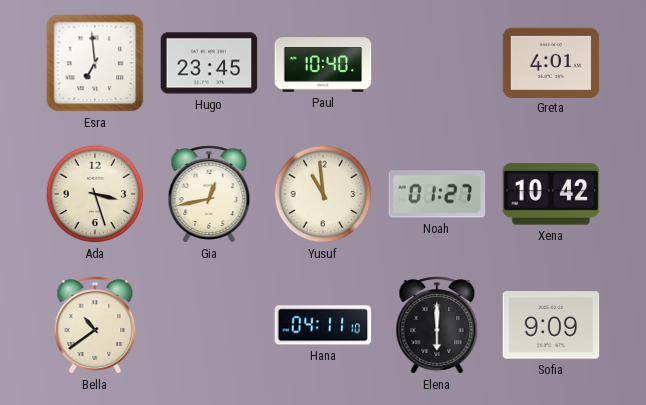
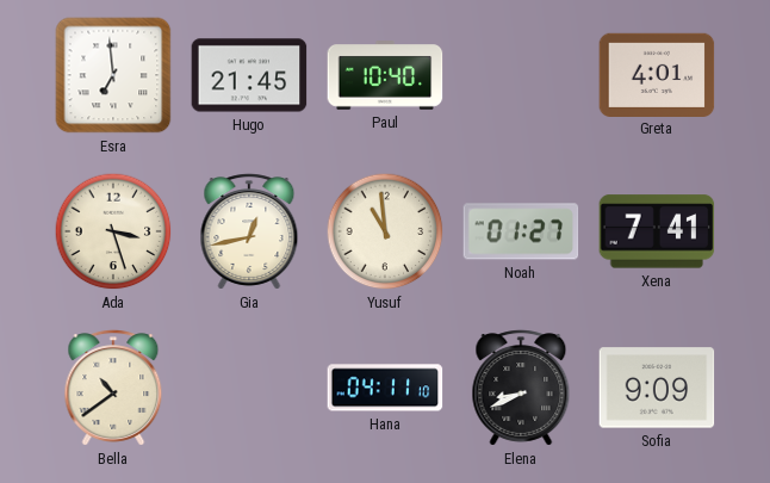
Hugo: 23:45 -> 21:45 (249, 75)
Xena: 10:42 -> 7:41 (657, 231)
Elena: 6:00 -> 8:41 (521, 388)
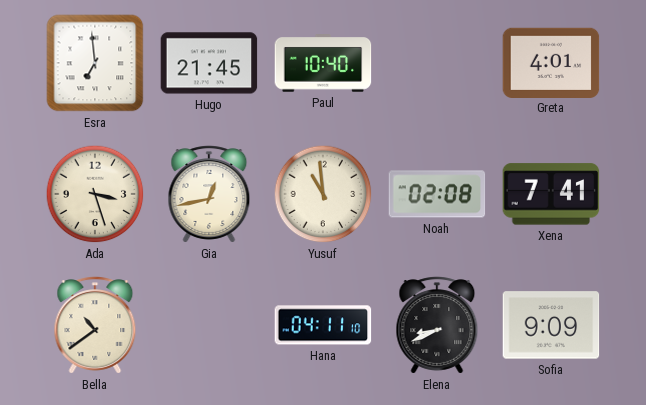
Noah: 01:27 -> 02:08 (437, 194)
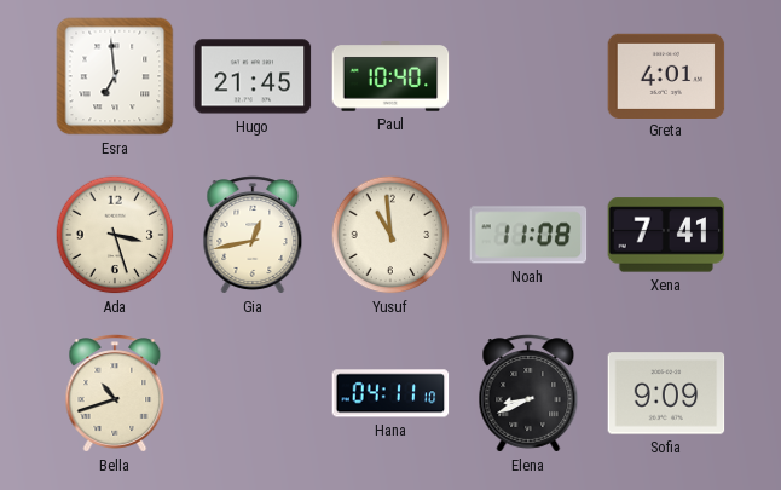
Noah: 02:08 -> 11:08 (528, 235)
Bella: 10:39 -> 10:42 (115, 393)
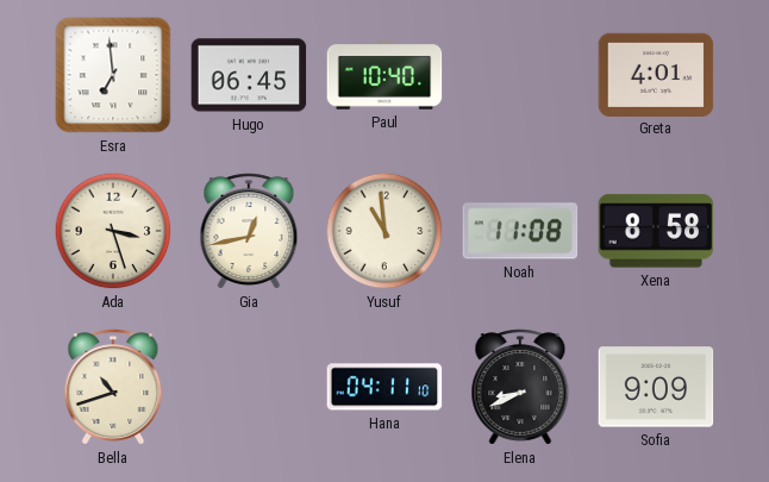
Hugo: 21:45 -> 06:45 (249, 75)
Xena: 7:41 -> 8:58 (656, 231)
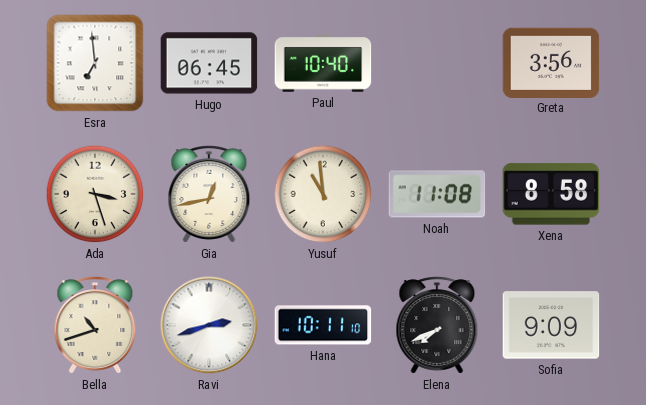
Greta: 4:01 -> 3:56 (551, 62)
Ravi: none -> 2:42 (209, 325)
Hana: 04:11 -> 10:11 (323, 325)
Elena: 8:41 -> 7:41 (437, 325)
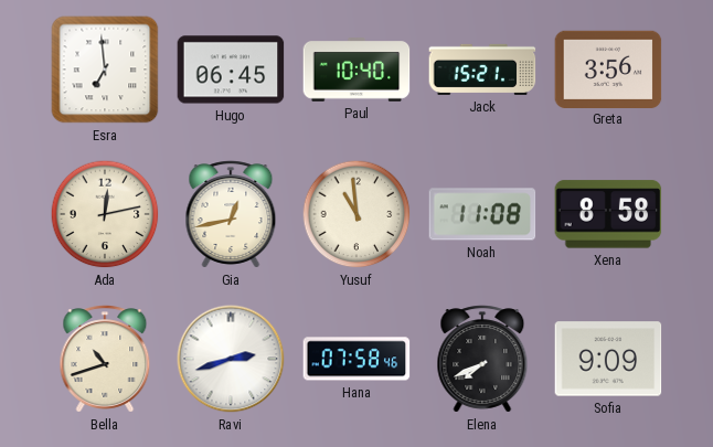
Jack: none -> 15:21 (482, 70)
Ada: 3:27 -> 12:13 (105, 214)
Hana: 10:11 -> 07:58 (356, 359)
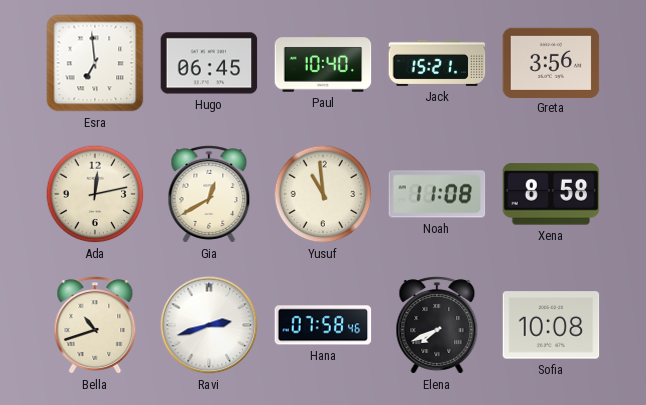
Gia: 12:43 -> 12:40 (209, 194)
Sofia: 9:09 -> 10:08 (551, 325)
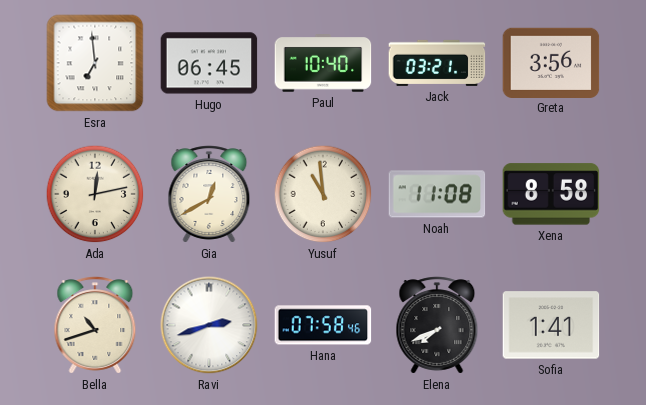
Jack: 15:21 -> 03:21 (437, 63)
Sofia: 10:08 -> 1:41 (551, 325)
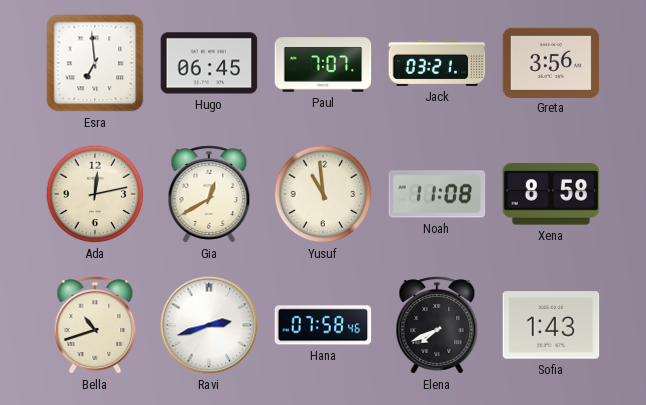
Paul: 10:40 -> 7:07 (323, 63)
Sofia: 1:41 -> 1:43 (551, 325)
